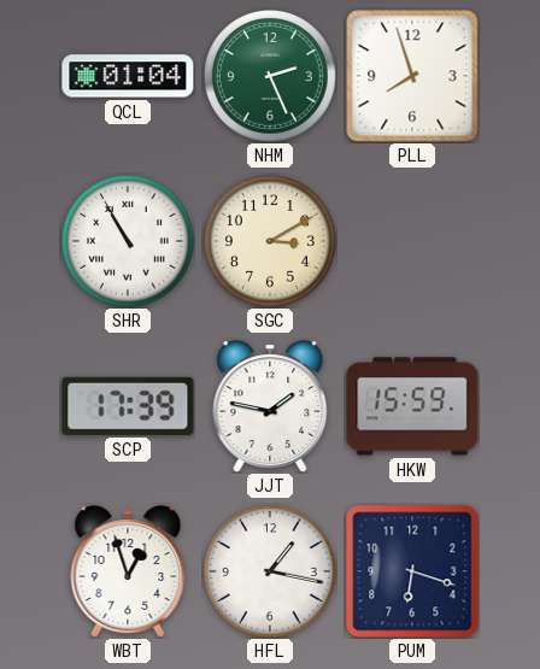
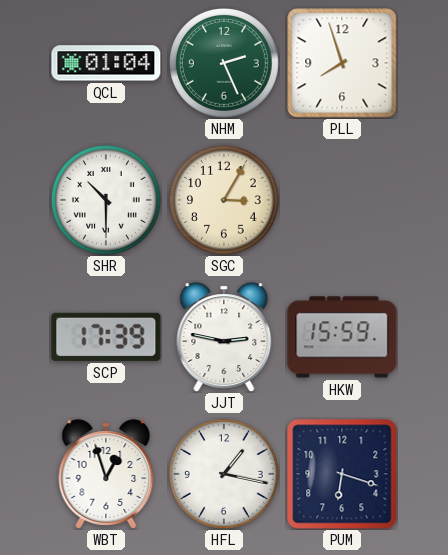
SHR: 10:55 -> 10:30 (107, 201)
SGC: 3:10 -> 3:05 (225, 201)
JJT: 1:47 -> 2:47 (224, 337)
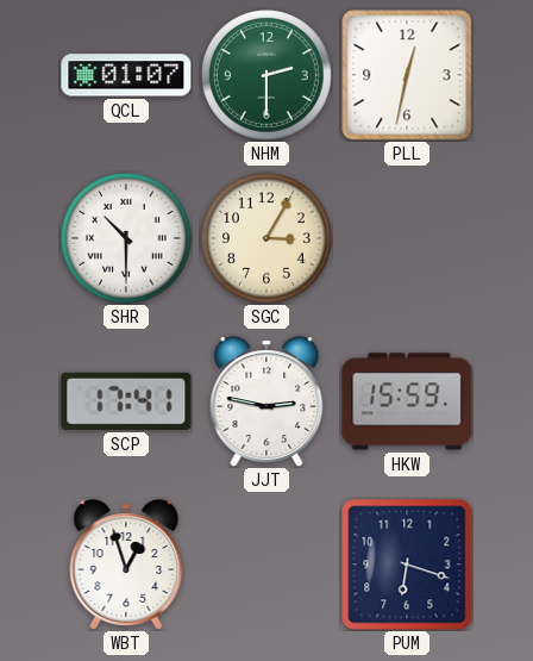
QCL: 01:04 -> 01:07 (126, 75)
NHM: 2:26 -> 2:30 (268, 76)
PLL: 7:57 -> 12:32 (407, 75)
SCP: 17:39 -> 17:41 (126, 401)
HFL: 1:17 -> none (225, 475)
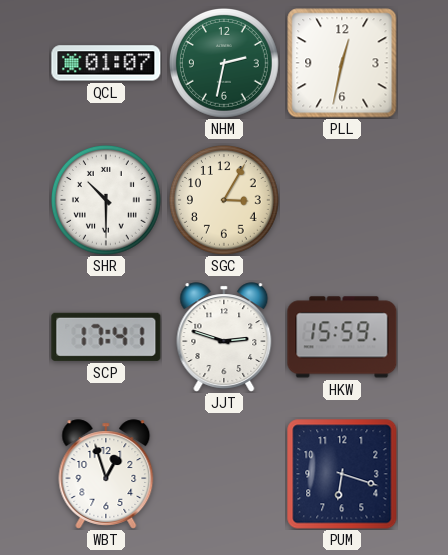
NHM: 2:30 -> 2:32 (225, 64)
JJT: 2:47 -> 2:48 (224, 337)
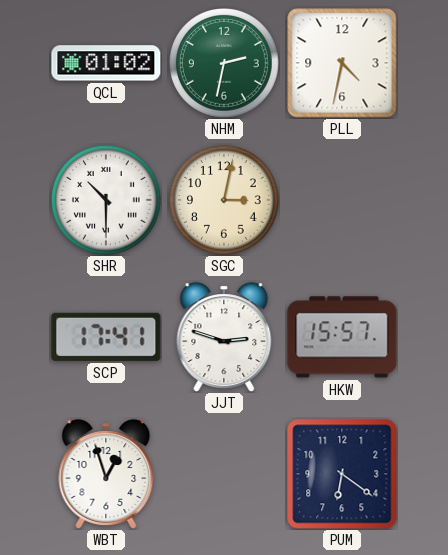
QCL: 01:07 -> 01:02 (106, 63)
PLL: 12:32 -> 4:32 (342, 63)
SGC: 3:05 -> 3:02 (225, 201)
HKW: 15:59 -> 15:57 (342, 337)
PUM: 6:18 -> 6:21 (342, 474)
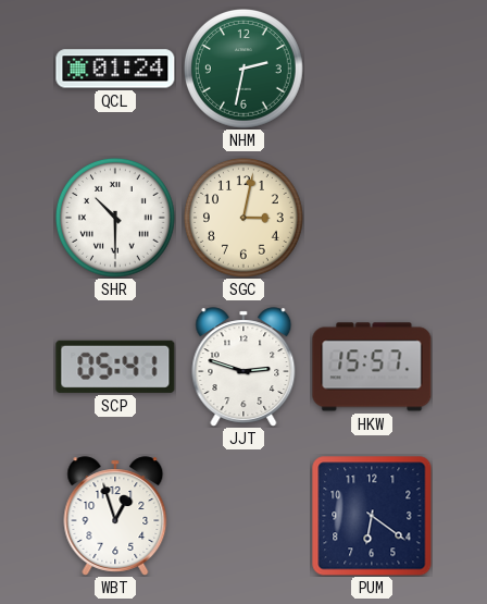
QCL: 01:02 -> 01:24 (115, 69)
PLL: 4:32 -> none (342, 63)
SCP: 17:41 -> 05:41 (115, 367)
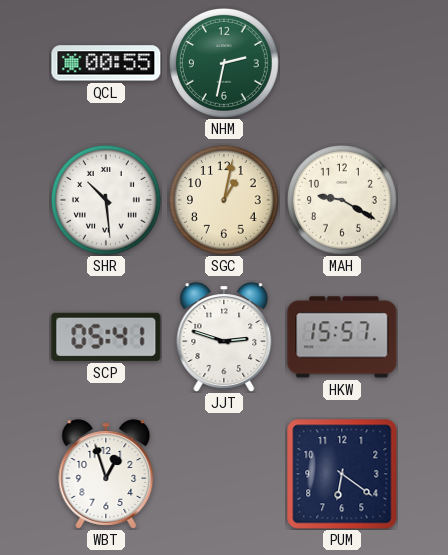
QCL: 01:24 -> 00:55 (106, 63)
SHR: 10:30 -> 10:29 (107, 201)
SGC: 3:02 -> 1:02 (225, 201)
MAH: none -> 9:20 (343, 201)
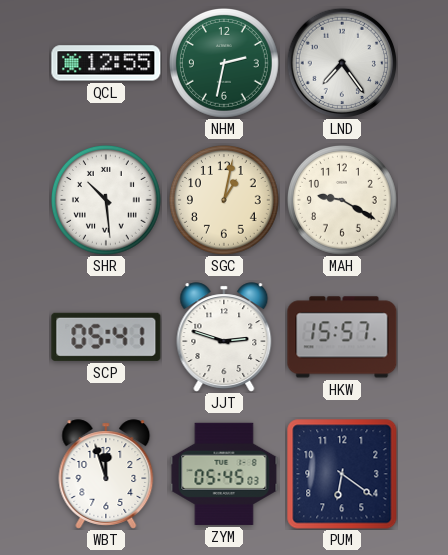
QCL: 00:55 -> 12:55 (106, 63)
LND: none -> 7:24 (341, 62)
WBT: 12:57 -> 11:57 (106, 474)
ZYM: none -> 05:45 (224, 474)
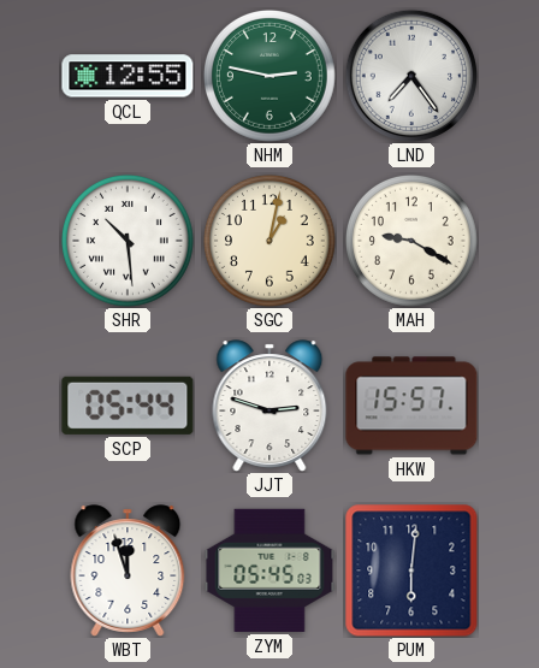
NHM: 2:32 -> 2:47 (271, 77)
SCP: 05:41 -> 05:44 (128, 406)
PUM: 6:21 -> 6:01 (411, 571)
